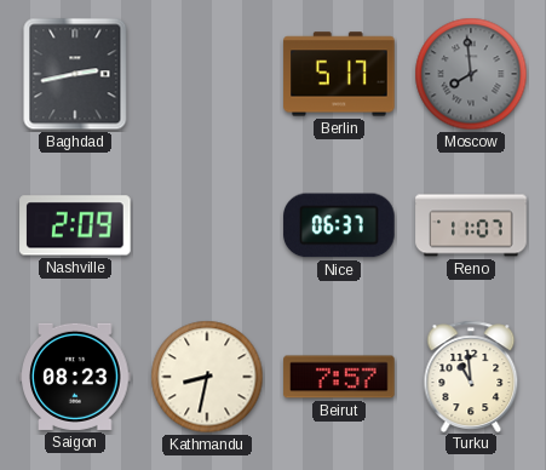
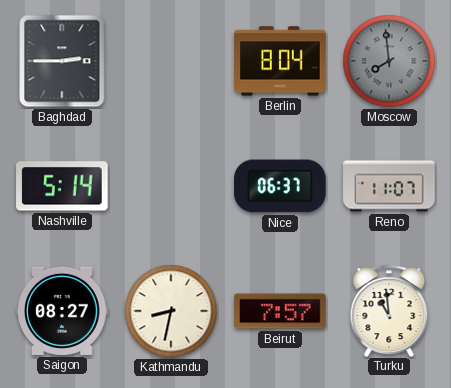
Baghdad: 2:43 -> 2:45 (62, 61)
Berlin: 5:17 -> 8:04 (280, 61)
Nashville: 2:09 -> 5:14 (62, 186)
Saigon: 08:23 -> 08:27 (62, 311)
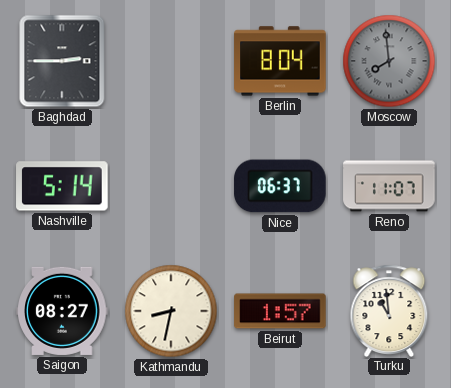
Beirut: 7:57 -> 1:57 (280, 311)
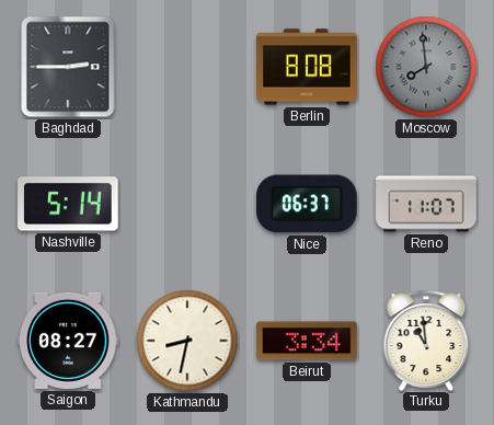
Berlin: 8:04 -> 8:08 (307, 67)
Beirut: 1:57 -> 3:34 (307, 341)
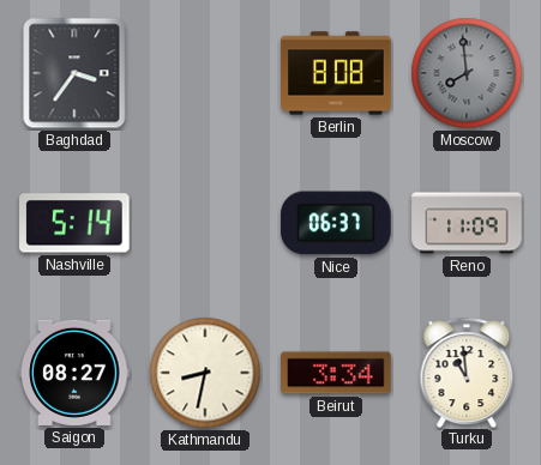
Baghdad: 2:45 -> 3:36 (74, 73)
Reno: 11:07 -> 11:09 (467, 223)
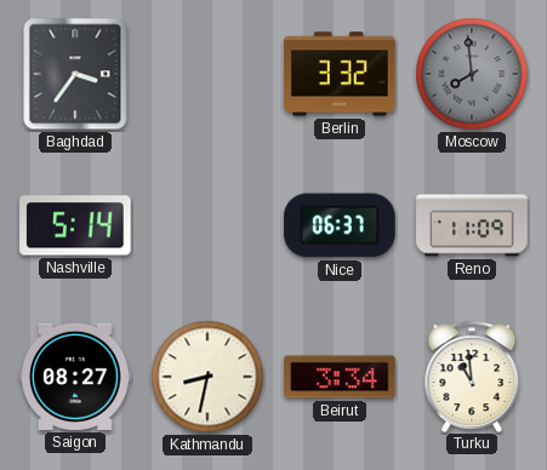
Berlin: 8:08 -> 3:32 (340, 74)
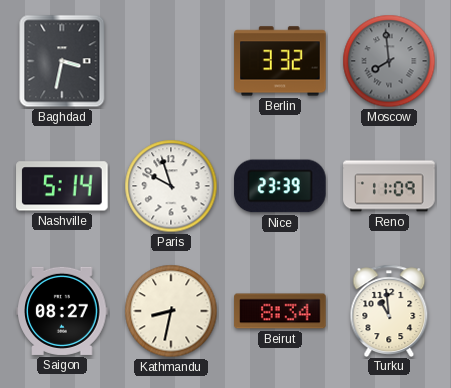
Baghdad: 3:36 -> 3:32 (62, 61)
Paris: none -> 9:57 (171, 186)
Nice: 06:37 -> 23:39 (280, 186)
Beirut: 3:34 -> 8:34 (280, 311)
